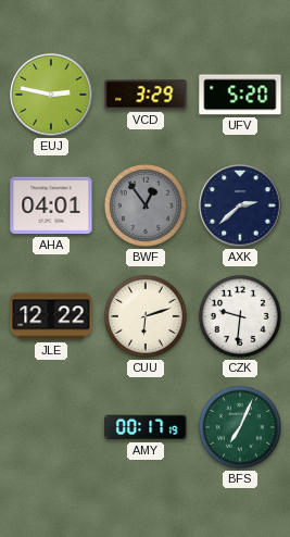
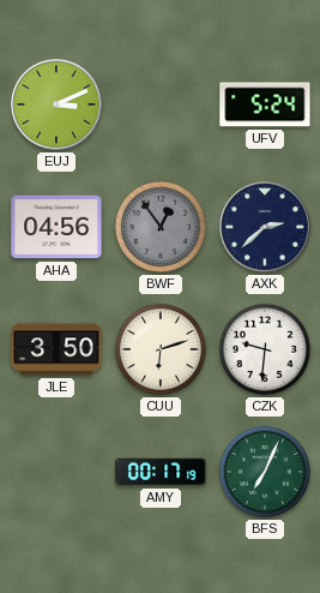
EUJ: 2:47 -> 3:11 (56, 104)
VCD: 3:29 -> none (146, 95)
UFV: 5:20 -> 5:24 (265, 104)
AHA: 04:01 -> 04:56 (56, 227)
JLE: 12:22 -> 3:50 (56, 349)
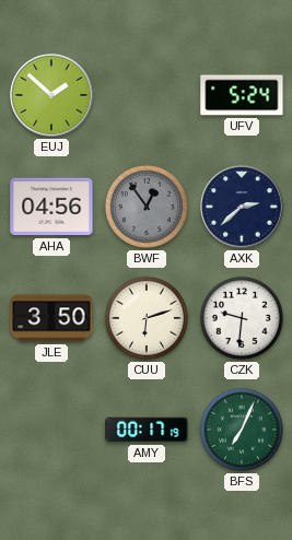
EUJ: 3:11 -> 1:52 (51, 95)
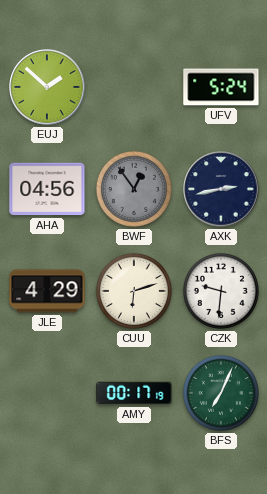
AXK: 2:38 -> 2:43 (221, 189)
JLE: 3:50 -> 4:29 (47, 291)
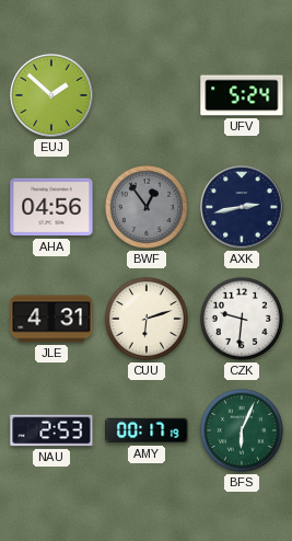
JLE: 4:29 -> 4:31 (51, 319)
NAU: none -> 2:53 (51, 430)
BFS: 7:04 -> 6:04 (242, 430)
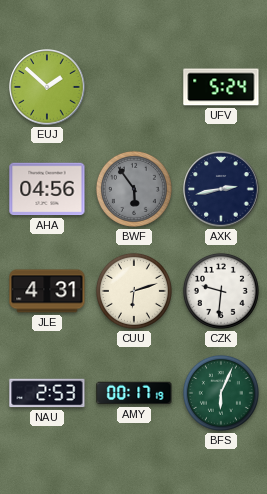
BWF: 12:54 -> 5:54 (134, 189)
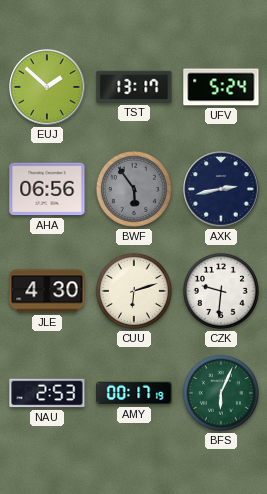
TST: none -> 13:17 (134, 87)
AHA: 04:56 -> 06:56 (47, 189)
JLE: 4:31 -> 4:30 (47, 291)
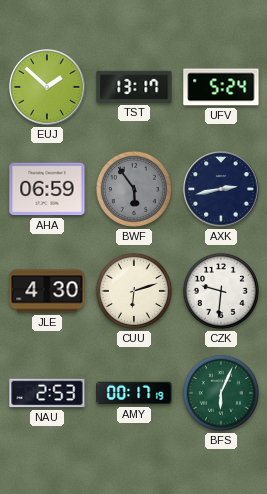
AHA: 06:56 -> 06:59 (47, 189)
